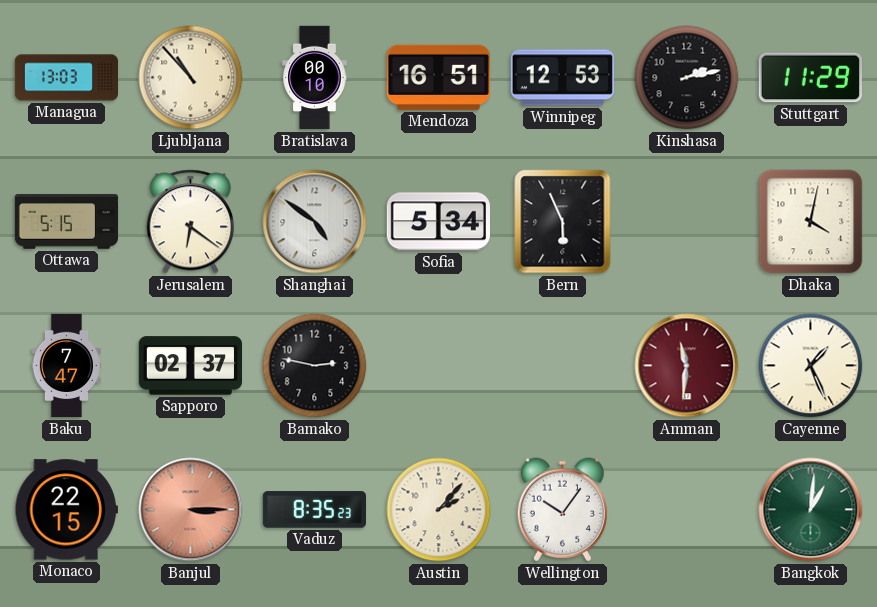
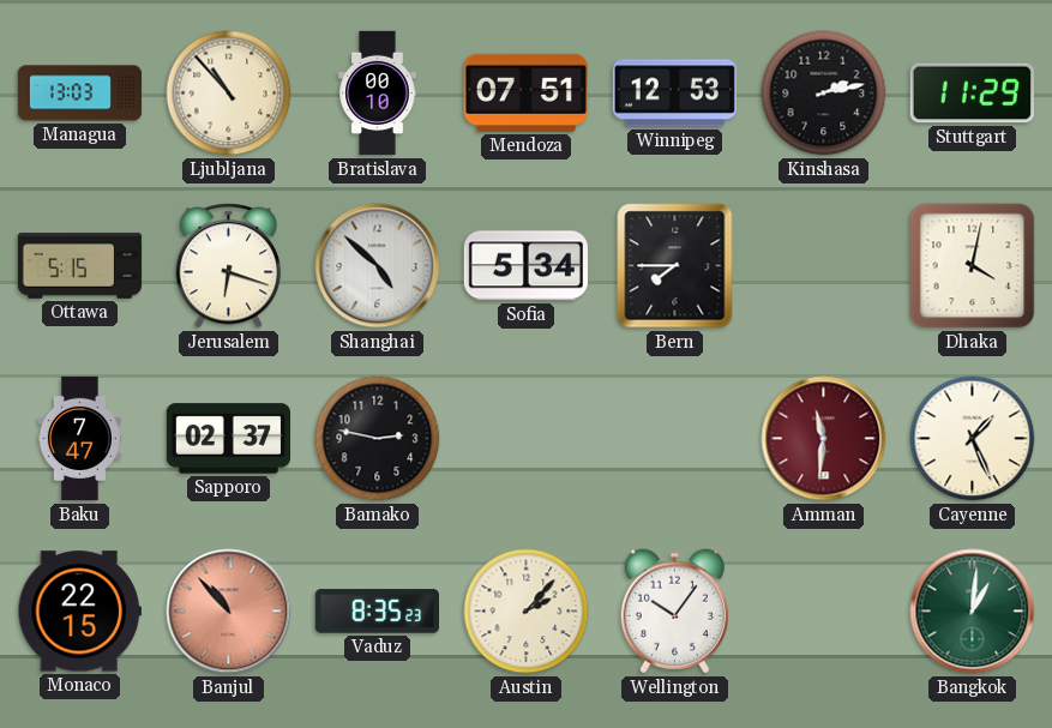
Mendoza: 16:51 -> 07:51 (525, 92)
Jerusalem: 6:21 -> 6:18 (229, 266)
Shanghai: 4:51 -> 4:52 (378, 266)
Bern: 5:56 -> 7:45 (675, 266)
Banjul: 3:15 -> 10:53 (229, 612)
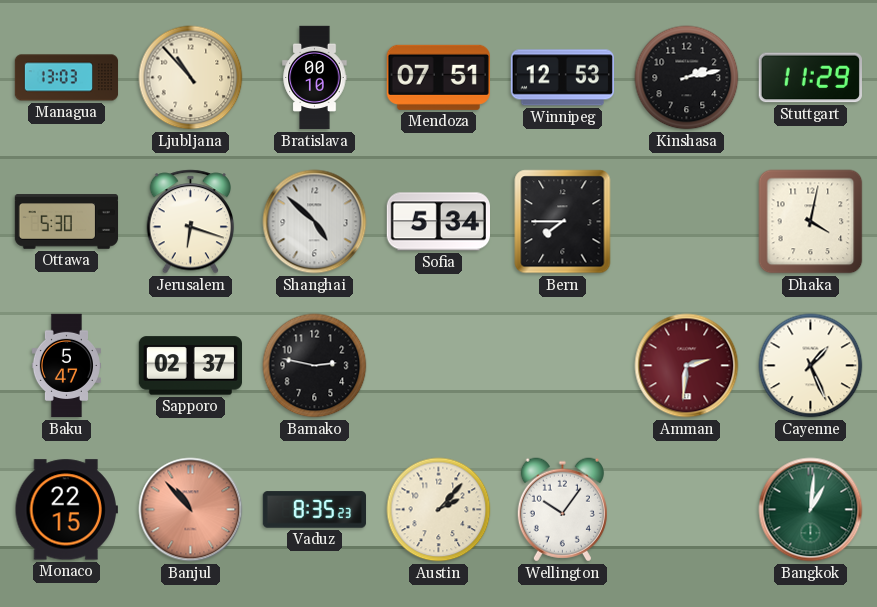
Ottawa: 5:15 -> 5:30 (67, 222)
Baku: 7:47 -> 5:47 (66, 366)
Amman: 11:31 -> 2:31 (687, 366)
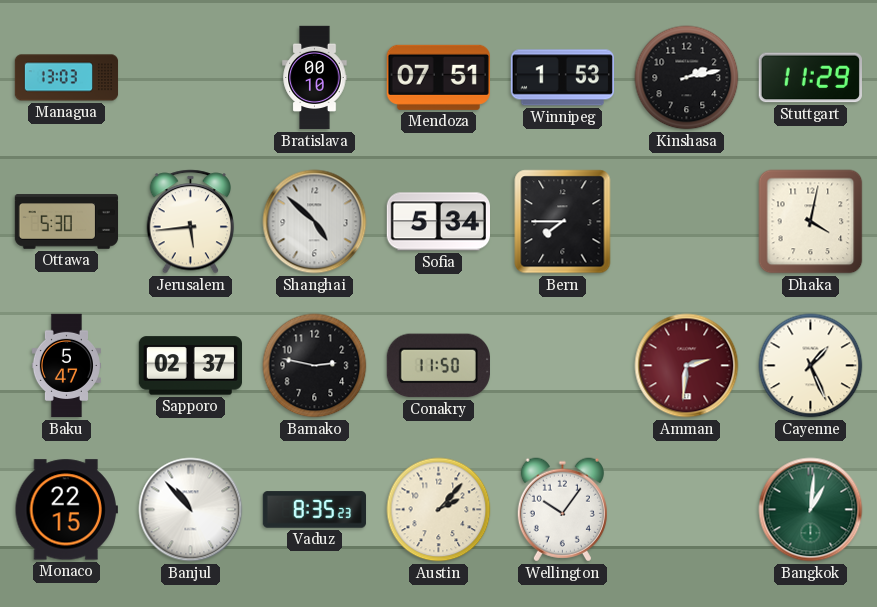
Ljubljana: 10:53 -> none (191, 78)
Winnipeg: 12:53 -> 1:53 (562, 78)
Jerusalem: 6:18 -> 5:44 (191, 222)
Conakry: none -> 11:50 (438, 366)
Banjul dial: salmon -> white (191, 510)
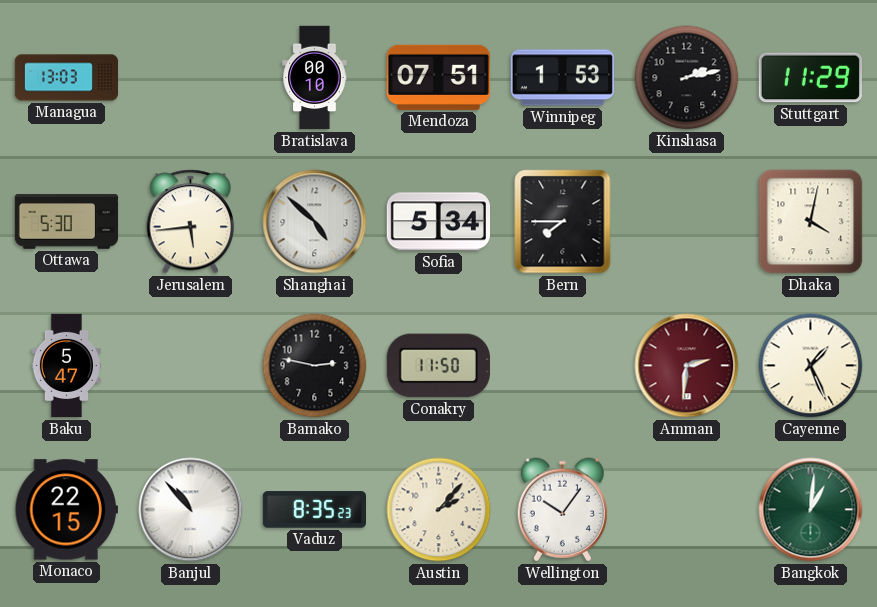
Sapporo: 02:37 -> none (190, 366)
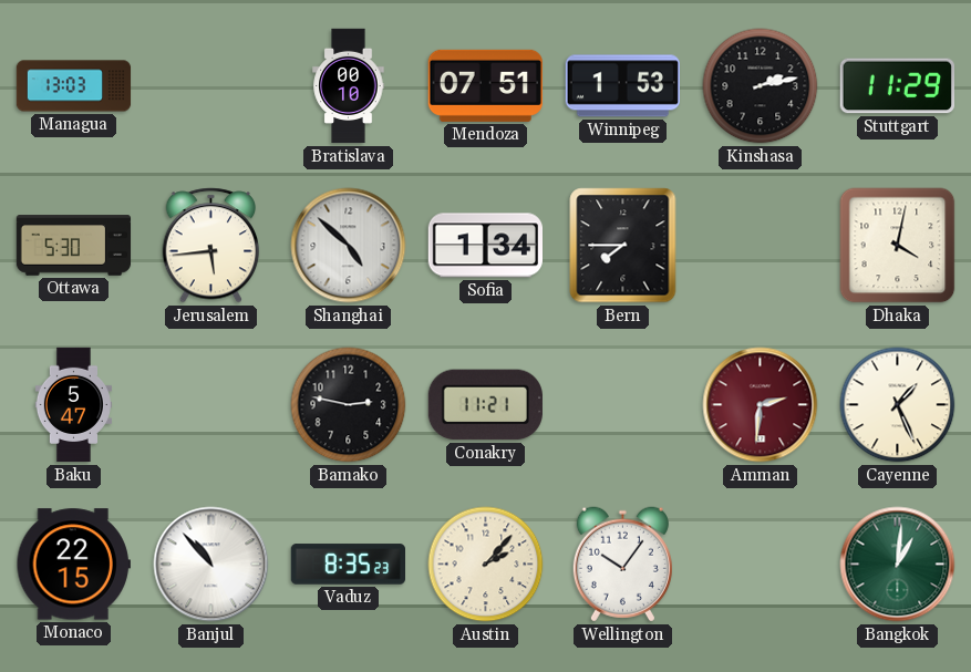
Sofia: 5:34 -> 1:34 (485, 246)
Conakry: 11:50 -> 11:21 (485, 405)
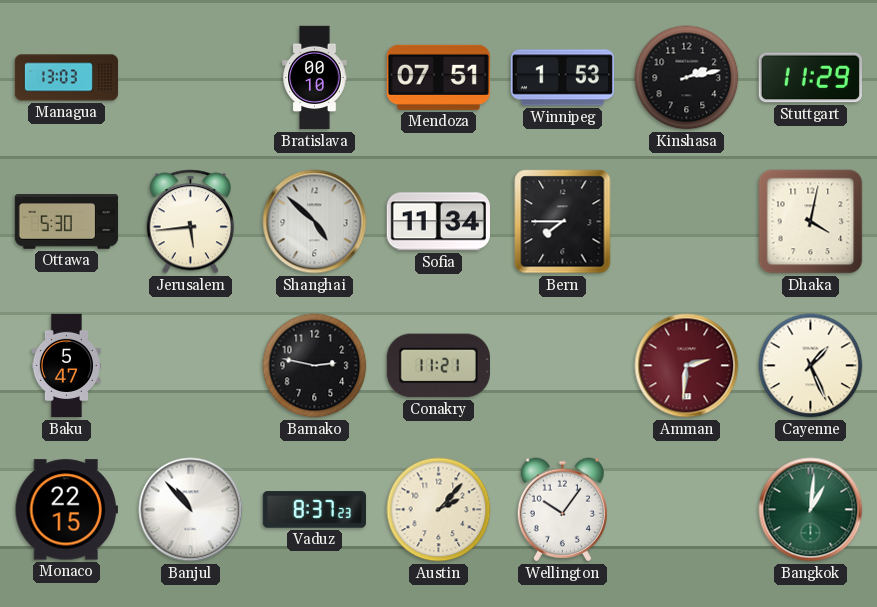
Sofia: 1:34 -> 11:34 (438, 222)
Vaduz: 8:35 -> 8:37 (314, 510)
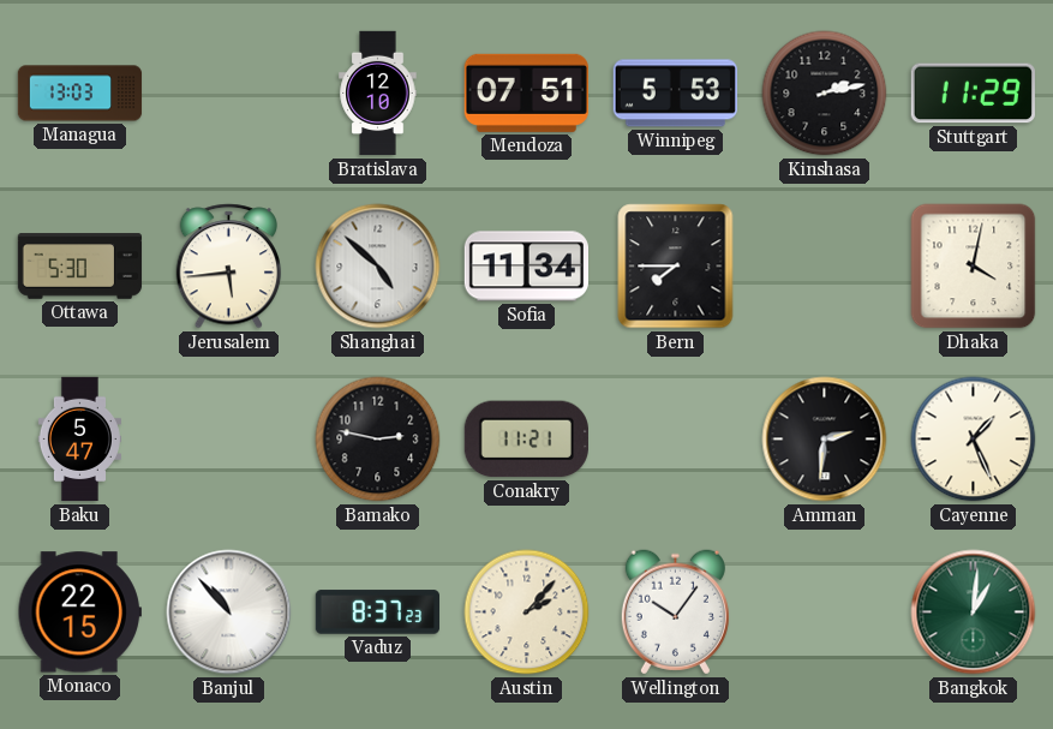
Bratislava: 00:10 -> 12:10 (378, 94)
Winnipeg: 1:53 -> 5:53 (675, 94)
Amman dial: burgundy -> black (825, 440)
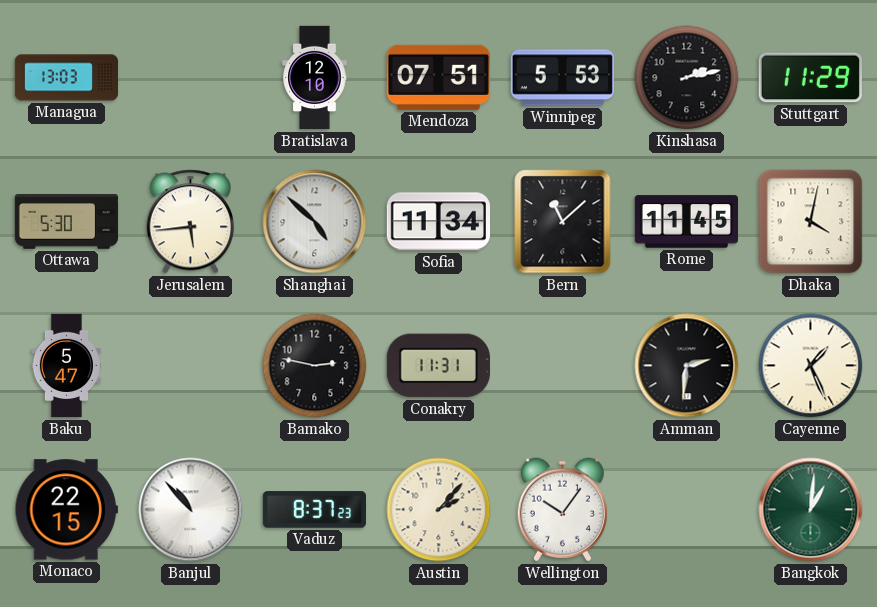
Bern: 7:45 -> 11:08 (563, 222)
Rome: none -> 11:45 (686, 222)
Conakry: 11:21 -> 11:31 (438, 366)
